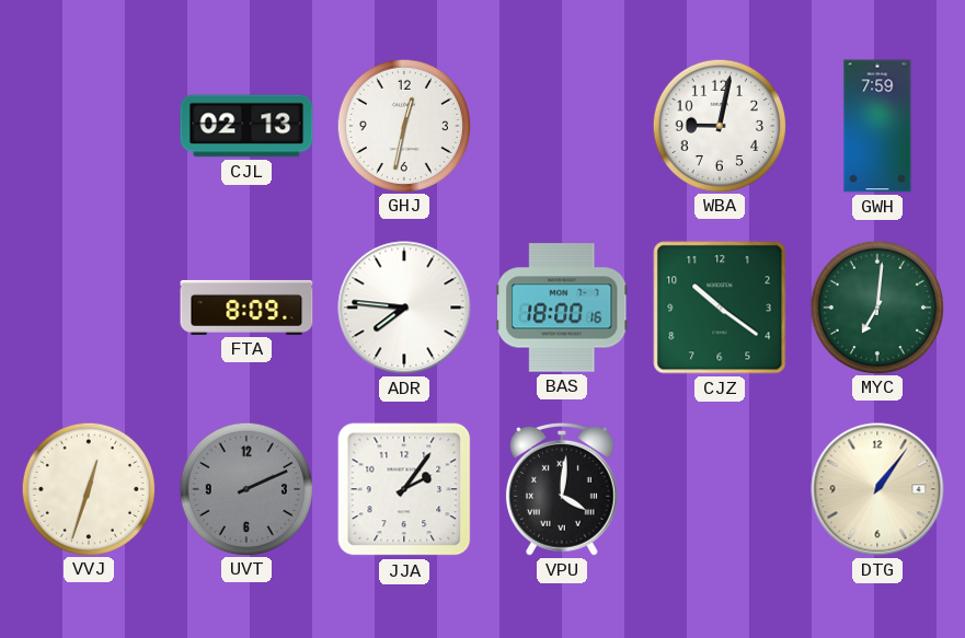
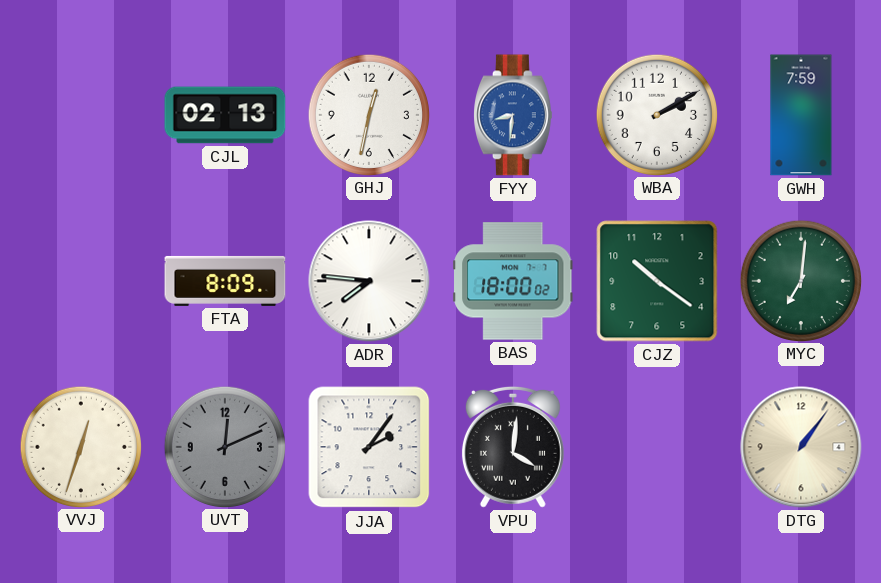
FYY: none -> 8:31 (514, 115)
WBA: 9:02 -> 2:10 (656, 114)
BAS: 18:00:16 -> 18:00:02 (514, 281)
UVT: 2:11 -> 12:11 (224, 446)
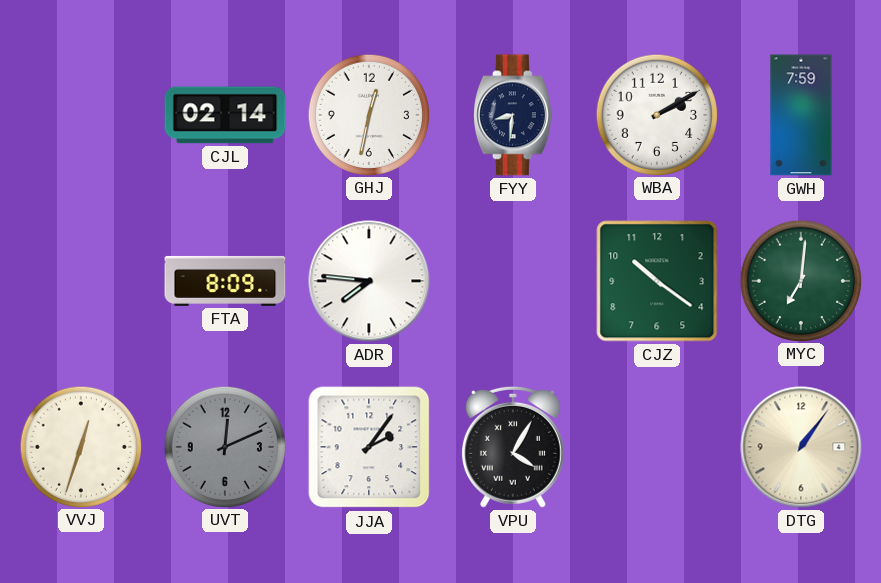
CJL: 02:13 -> 02:14 (225, 115)
FYY dial: blue -> navy (514, 115)
BAS: 18:00 -> none (514, 281)
VPU: 4:01 -> 4:05 (513, 447)
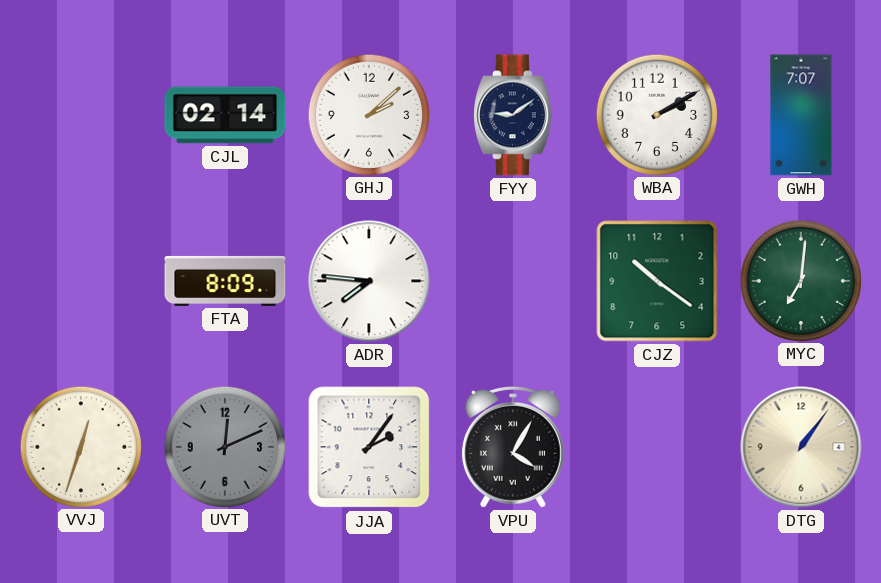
GHJ: 12:32 -> 2:08 (368, 114)
FYY: 8:31 -> 9:09 (514, 115)
GWH: 7:59 -> 7:07 (801, 115)
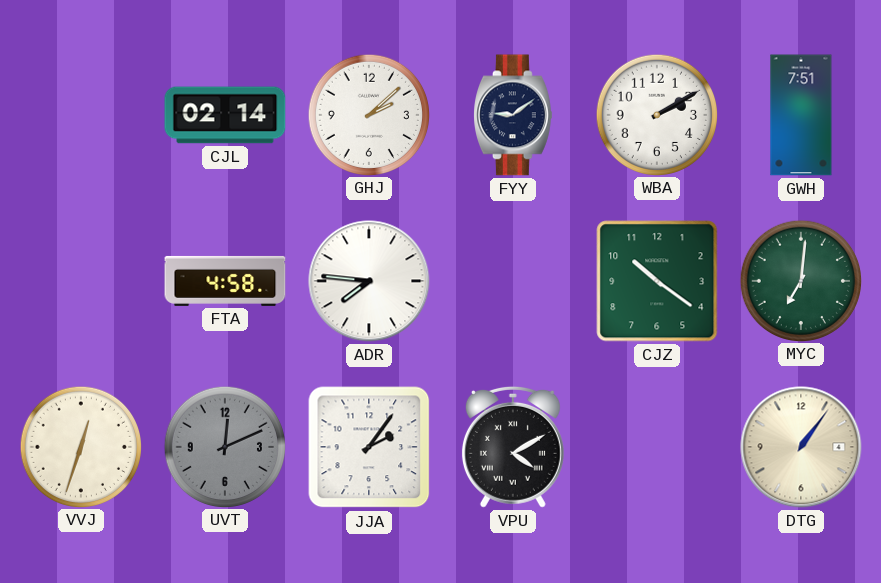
GWH: 7:07 -> 7:51 (801, 115)
FTA: 8:09 -> 4:58 (225, 281)
VPU: 4:05 -> 4:10 (513, 447)
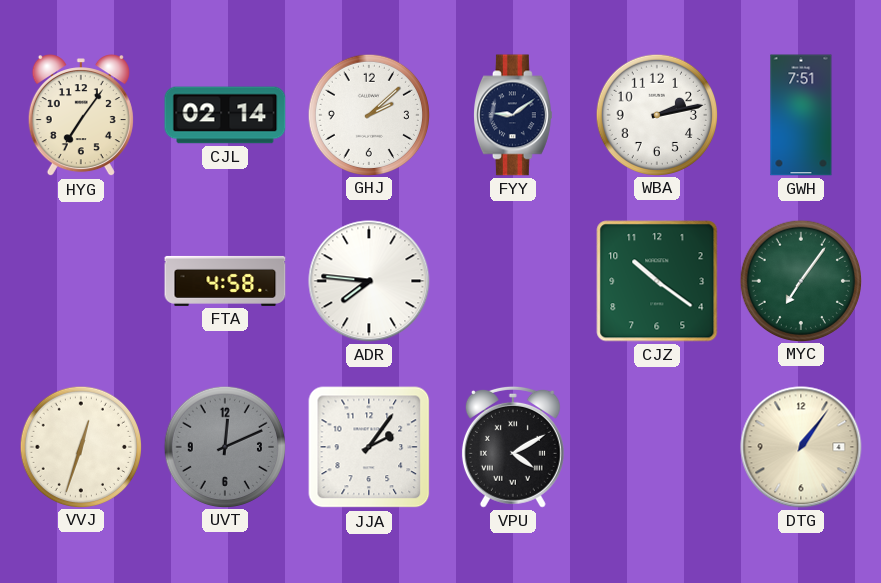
HYG: none -> 7:06 (81, 116)
WBA: 2:10 -> 2:13 (656, 114)
MYC: 7:01 -> 7:06 (800, 280)
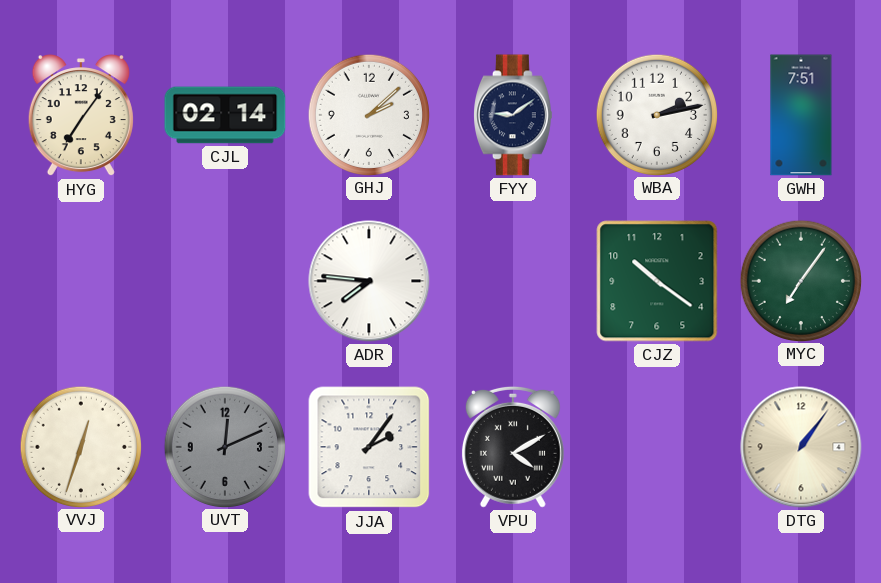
FTA: 4:58 -> none (225, 281)
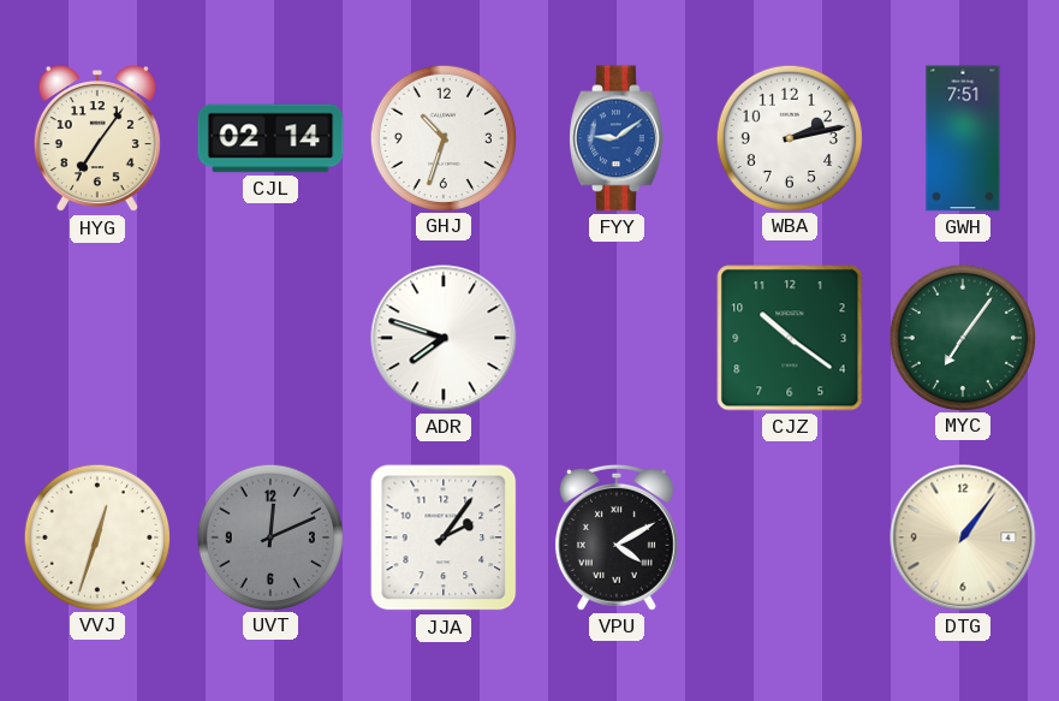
GHJ: 2:08 -> 10:33 (442, 137)
FYY dial: navy -> blue (618, 138)
ADR: 7:46 -> 7:48 (444, 338)
